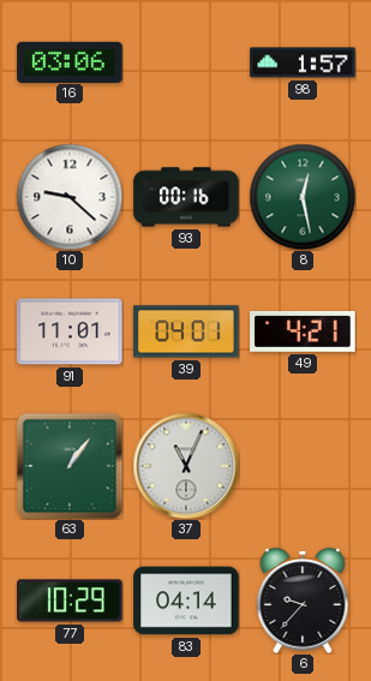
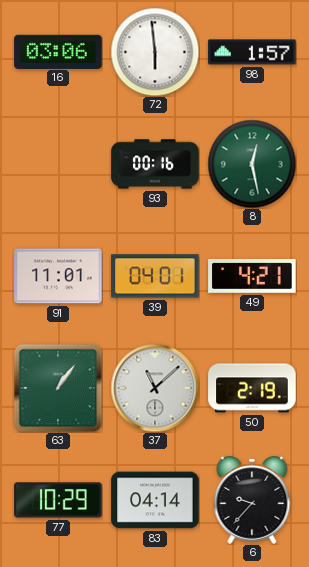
72: none -> 5:59 (155, 52)
10: 9:22 -> none (70, 197)
37: 11:04 -> 11:08 (155, 388)
50: none -> 2:19 (252, 388)
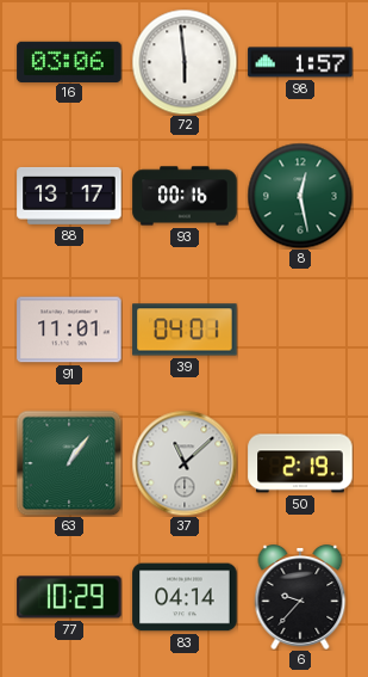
88: none -> 13:17 (69, 196)
49: 4:21 -> none (252, 277)
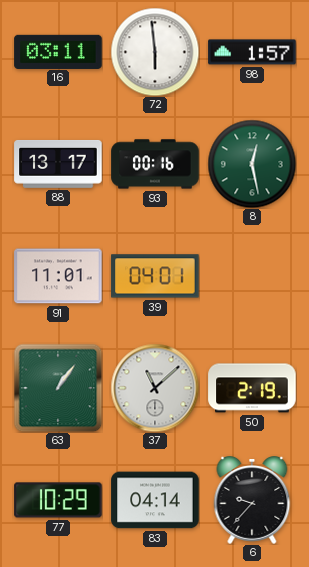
16: 03:06 -> 03:11 (58, 51)
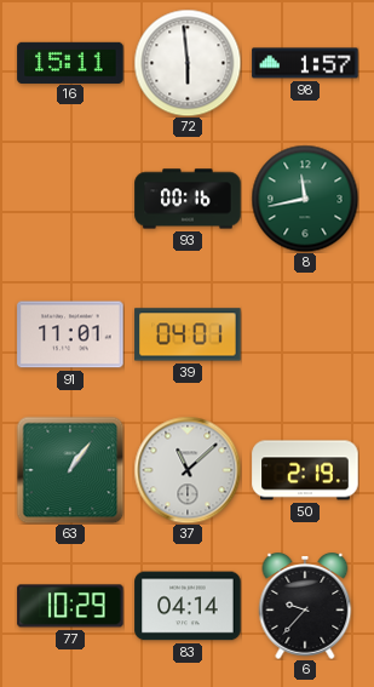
16: 03:11 -> 15:11 (70, 62)
88: 13:17 -> none (58, 164)
8: 12:28 -> 11:43 (305, 199)
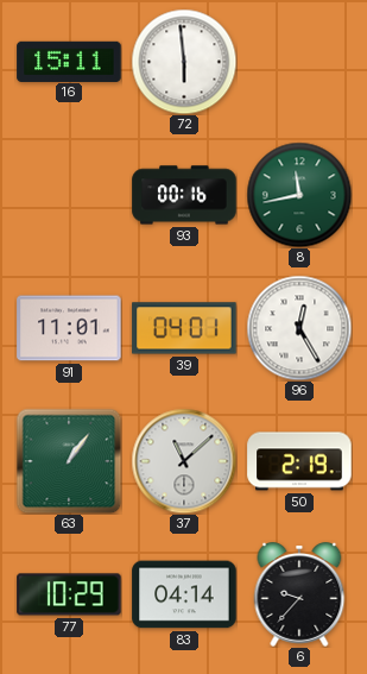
98: 1:57 -> none (305, 63)
96: none -> 12:25 (299, 328)
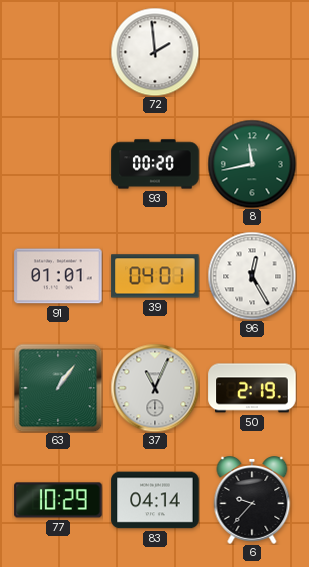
16: 15:11 -> none (69, 61)
72: 5:59 -> 1:59 (155, 52)
93: 00:16 -> 00:20 (155, 164)
91: 11:01 -> 01:01 (58, 276)
37: 11:08 -> 11:04 (155, 388)
